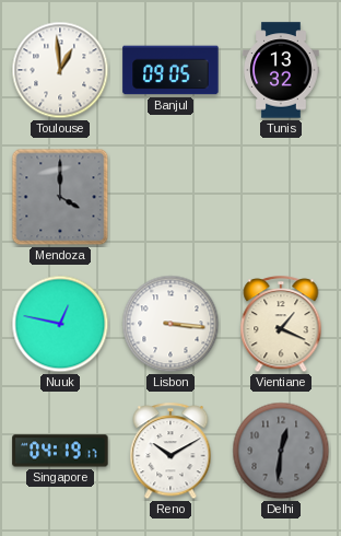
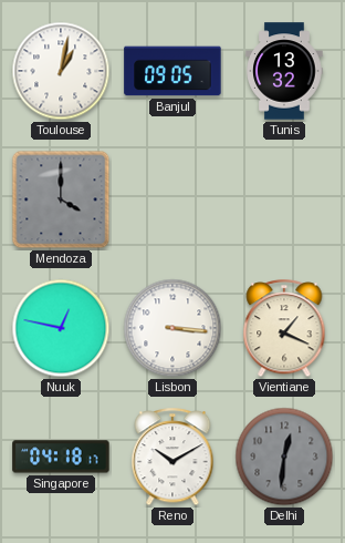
Toulouse: 12:59 -> 1:02 (61, 71)
Singapore: 04:19 -> 04:18 (61, 457)
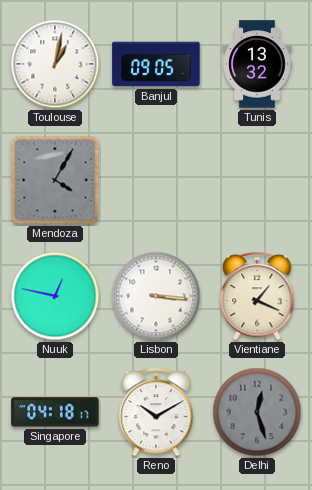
Mendoza: 4:00 -> 4:05 (55, 180)
Delhi: 12:31 -> 12:27 (257, 412)
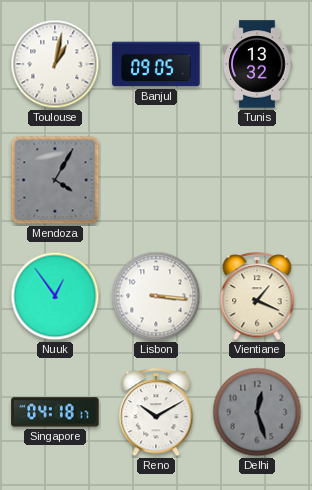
Nuuk: 12:47 -> 12:54 (55, 296)
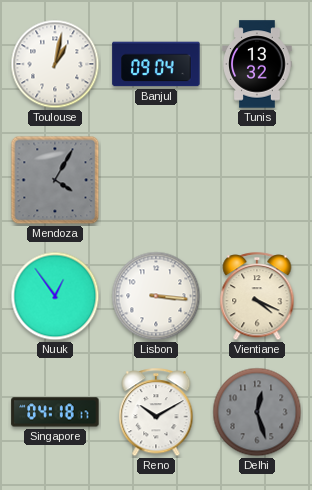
Banjul: 09:05 -> 09:04 (156, 64)
Vientiane: 1:19 -> 4:19 (257, 297)
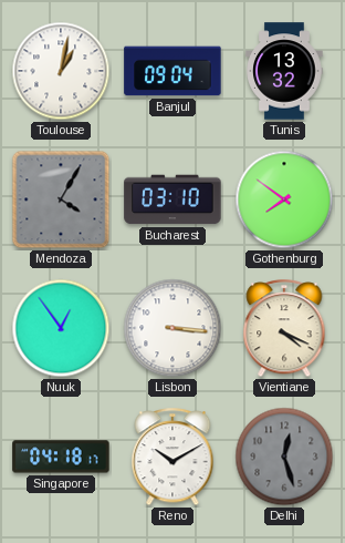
Bucharest: none -> 03:10 (172, 199)
Gothenburg: none -> 7:51 (284, 199)
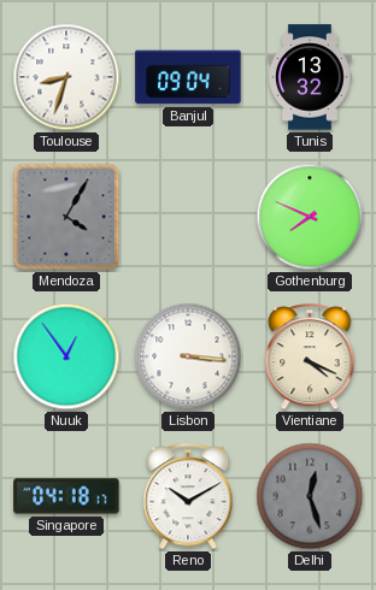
Toulouse: 1:02 -> 8:33 (66, 77)
Bucharest: 03:10 -> none (172, 199)
Gothenburg: 7:51 -> 7:49 (310, 217)
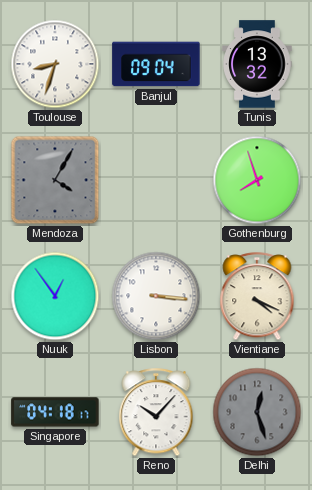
Gothenburg: 7:49 -> 7:57 (257, 180)
Reno: 10:10 -> 10:07 (156, 413)
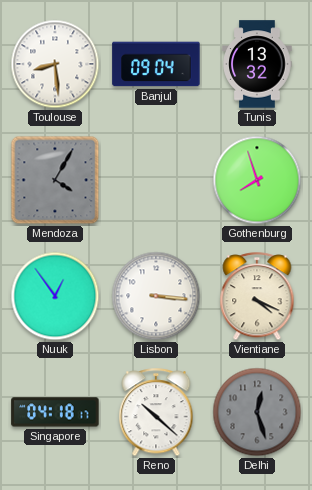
Toulouse: 8:33 -> 8:29 (55, 64)
Reno: 10:07 -> 10:22 (156, 413)
